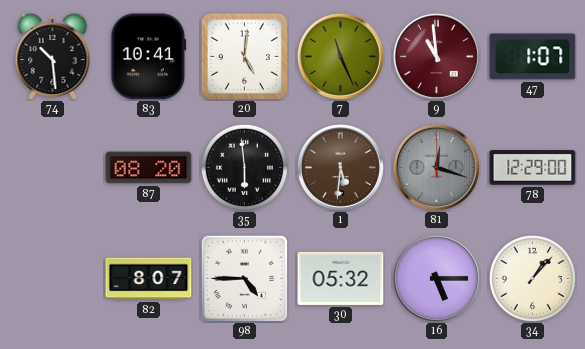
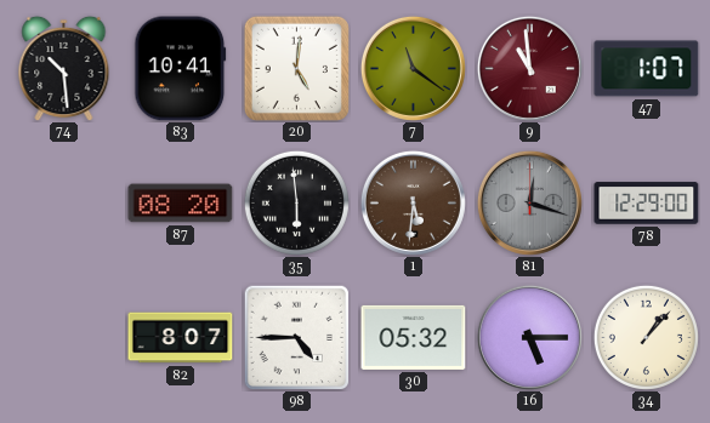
7: 11:26 -> 11:21 (413, 68)
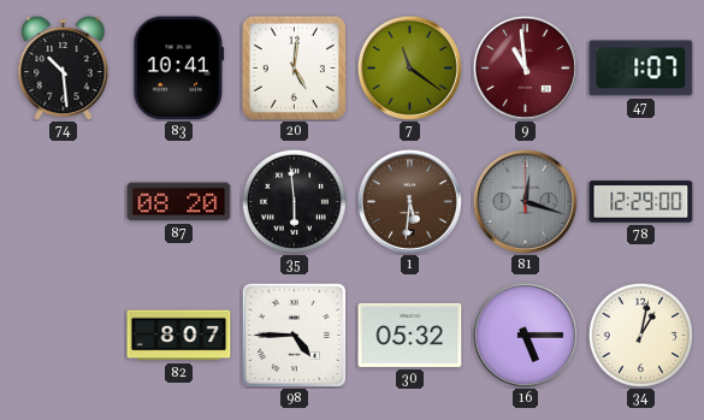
34: 1:07 -> 1:02 (640, 335)
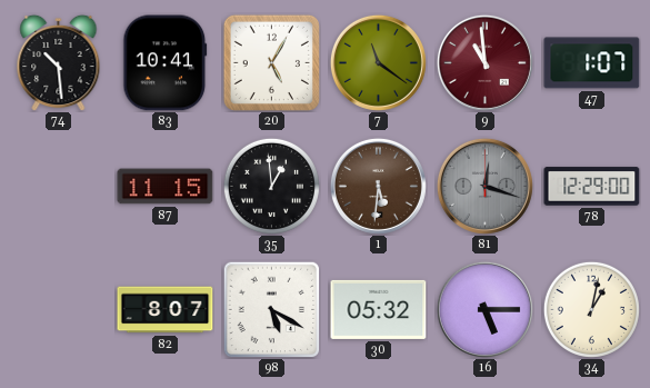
20: 5:01 -> 5:05 (271, 62)
87: 08:20 -> 11:15 (166, 187)
35: 5:59 -> 12:59 (271, 186)
98: 4:45 -> 5:20 (271, 309)
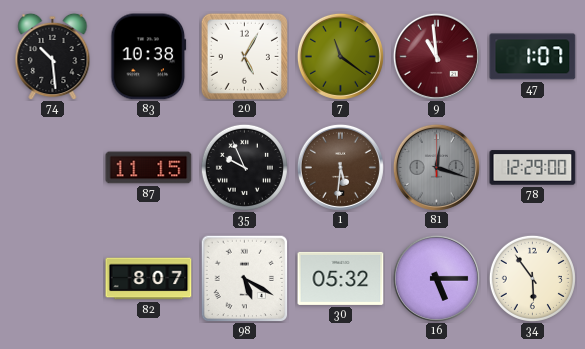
83: 10:41 -> 10:38 (149, 57)
35: 12:59 -> 9:56 (244, 167)
34: 1:02 -> 5:54 (532, 278)
